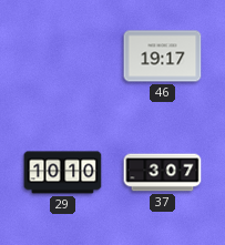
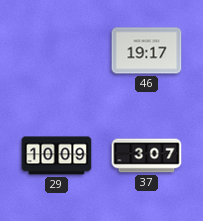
29: 10:10 -> 10:09 (57, 156)
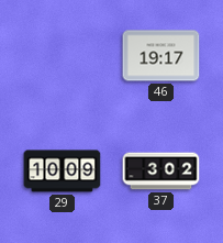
37: 3:07 -> 3:02 (161, 172)
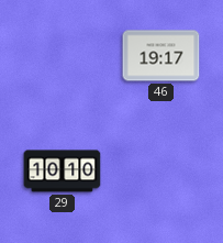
29: 10:09 -> 10:10 (63, 172)
37: 3:02 -> none (161, 172)
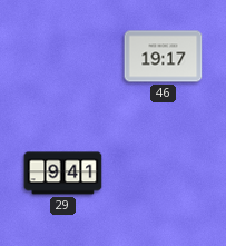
29: 10:10 -> 9:41 (63, 174)
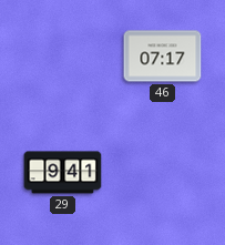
46: 19:17 -> 07:17 (163, 57)
